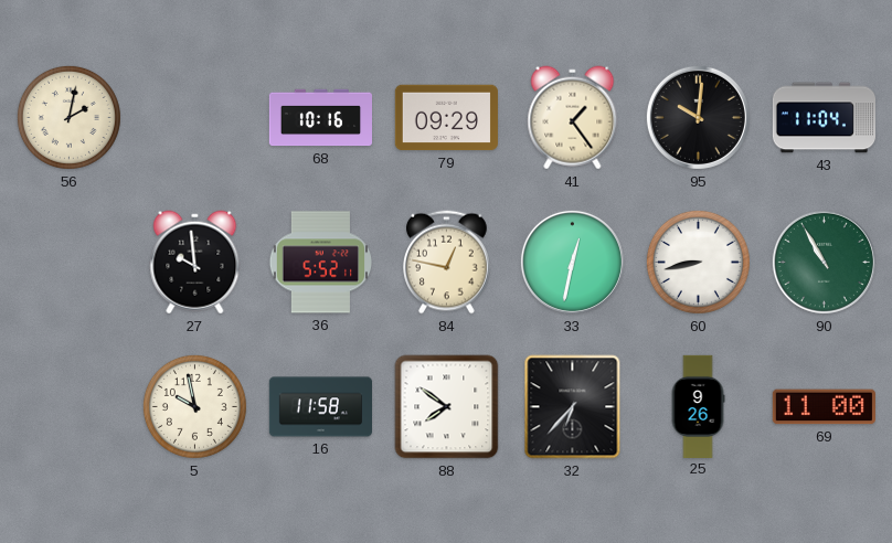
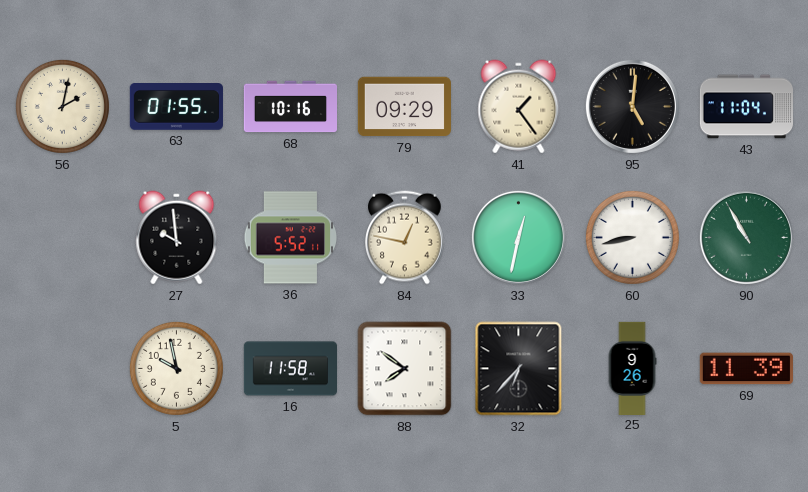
63: none -> 01:55 (176, 107)
95: 10:01 -> 5:01 (632, 106)
69: 11:00 -> 11:39 (746, 369)
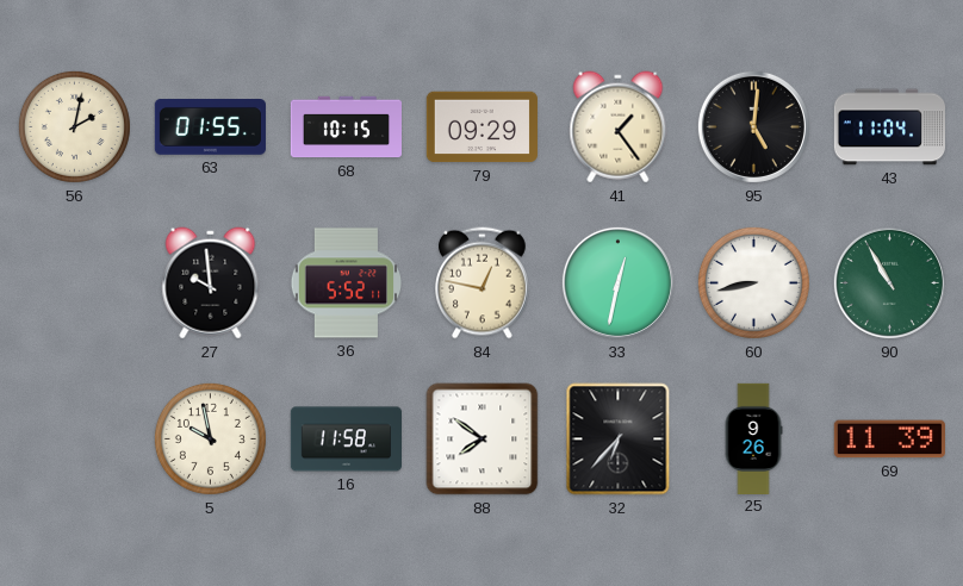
68: 10:16 -> 10:15 (346, 127)
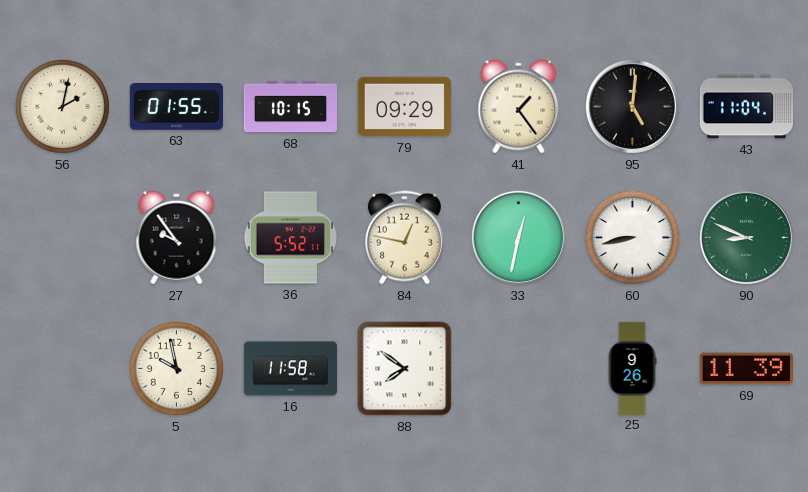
27: 9:59 -> 9:54 (177, 238)
90: 10:55 -> 8:49 (746, 237)
32: 6:37 -> none (619, 440)
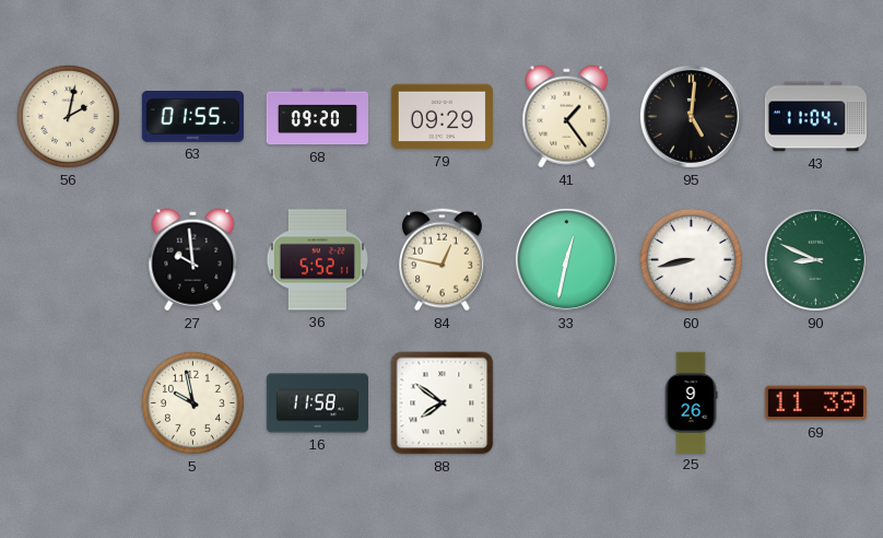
68: 10:15 -> 09:20 (317, 117)
27: 9:54 -> 9:59 (193, 260)
